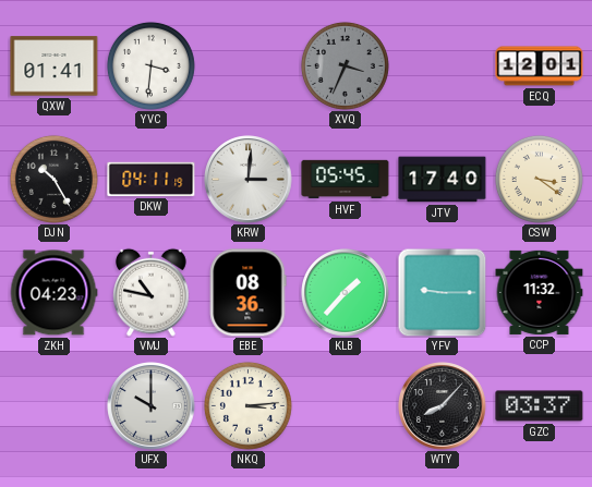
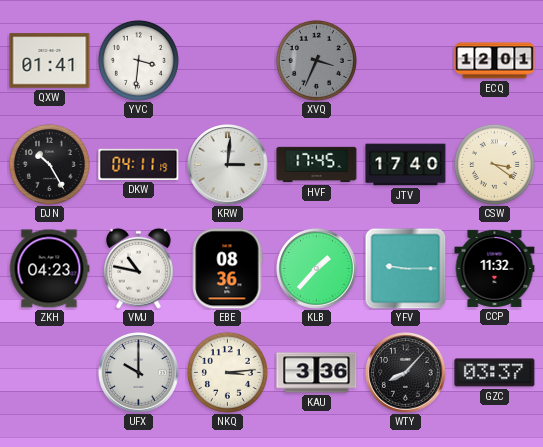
HVF: 05:45 -> 17:45 (317, 165)
KAU: none -> 3:36 (317, 373)
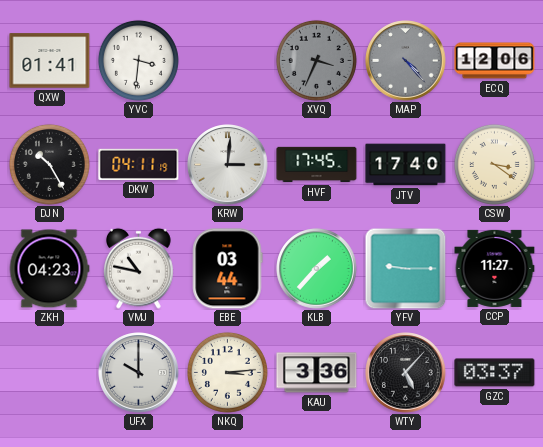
MAP: none -> 4:23 (406, 61)
ECQ: 12:01 -> 12:06 (495, 61)
EBE: 08:36 -> 03:44 (228, 269)
CCP: 11:32 -> 11:27 (495, 268)
WTY: 8:07 -> 5:07 (406, 373)
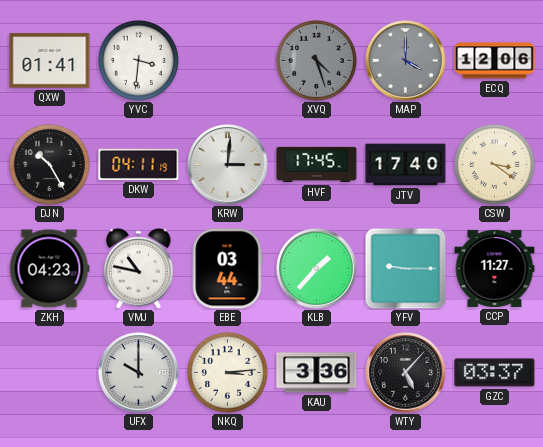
XVQ: 3:34 -> 4:27 (316, 60)
MAP: 4:23 -> 4:00 (406, 61)
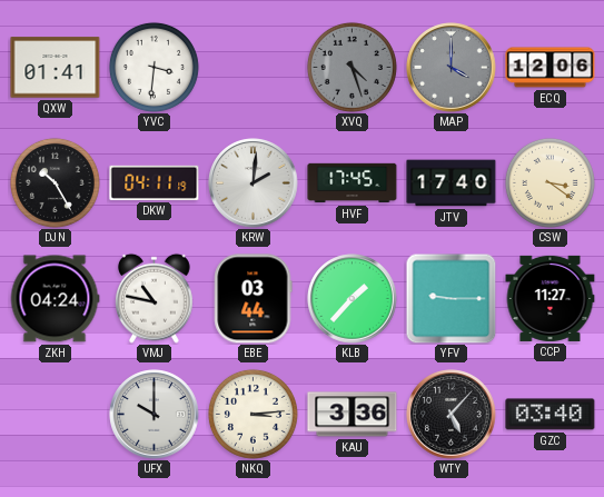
KRW: 3:01 -> 2:01 (254, 183)
ZKH: 04:23 -> 04:24 (55, 299)
GZC: 03:37 -> 03:40 (551, 415)
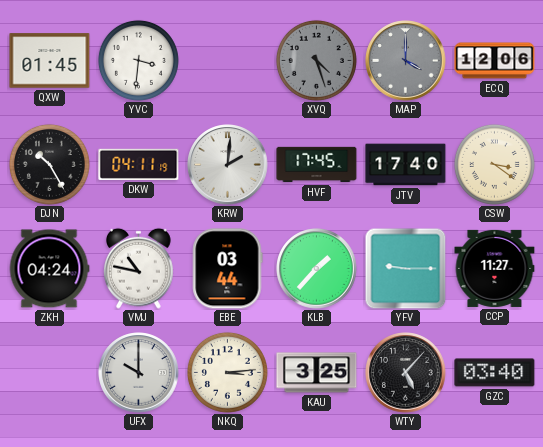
QXW: 01:41 -> 01:45 (50, 61)
KAU: 3:36 -> 3:25 (317, 373)
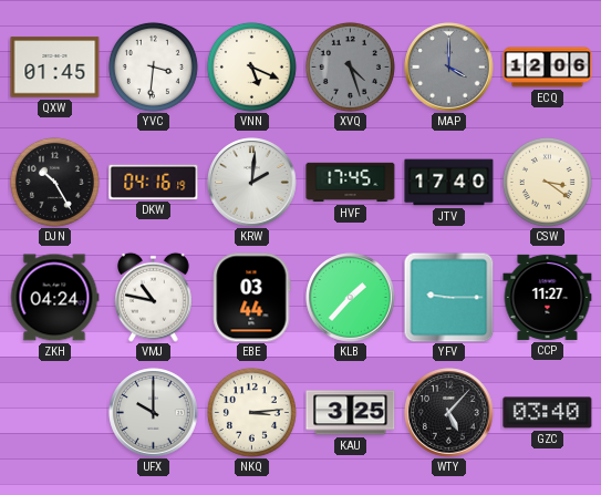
VNN: none -> 5:19 (251, 66)
DKW: 04:11 -> 04:16 (154, 182)
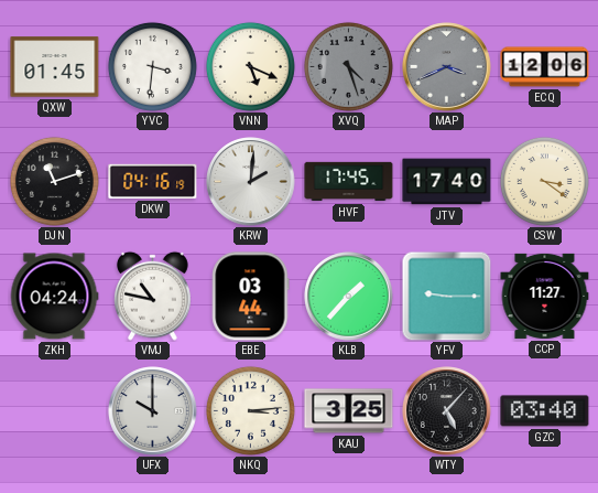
MAP: 4:00 -> 3:41 (447, 67)
DJN: 10:25 -> 11:12 (54, 181)
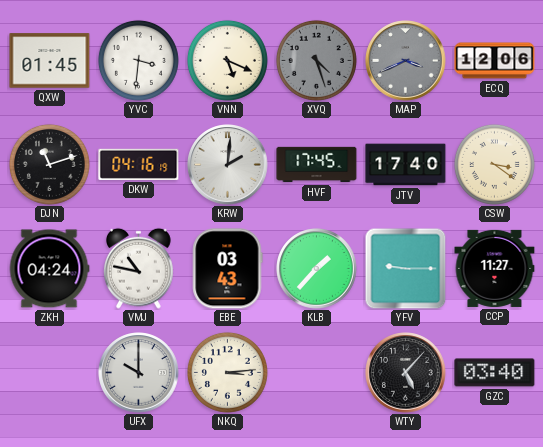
EBE: 03:44 -> 03:43 (228, 269)
KAU: 3:25 -> none (349, 411)
